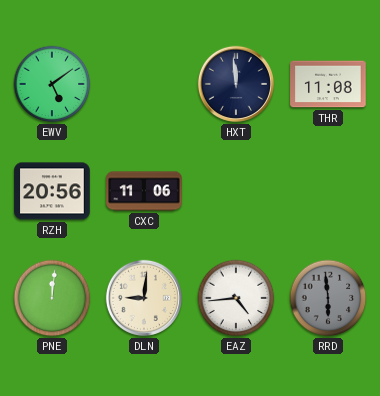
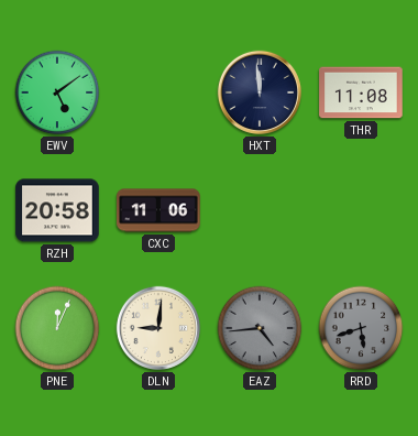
RZH: 20:56 -> 20:58 (57, 210)
PNE: 12:01 -> 12:04 (57, 328)
EAZ dial: white -> grey (260, 328)
RRD: 5:59 -> 5:42 (361, 328)
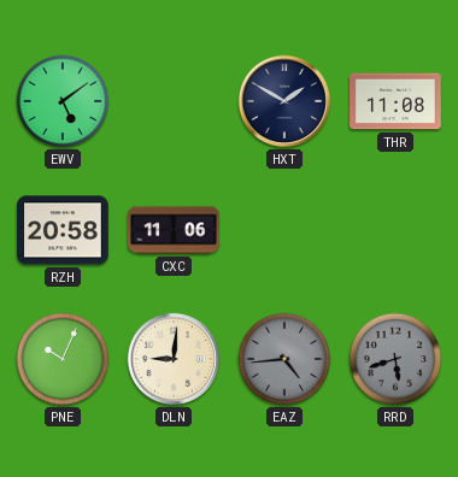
HXT: 11:59 -> 1:50 (284, 101)
PNE: 12:04 -> 10:04 (63, 359)
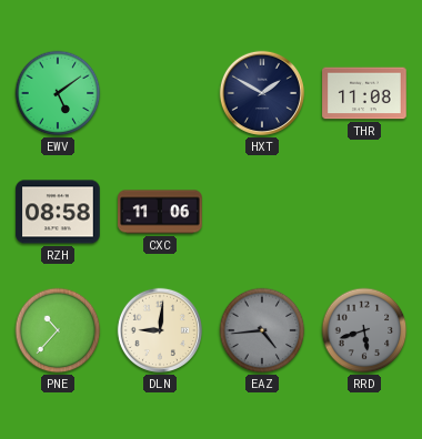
RZH: 20:58 -> 08:58 (58, 212)
PNE: 10:04 -> 10:37 (58, 330)
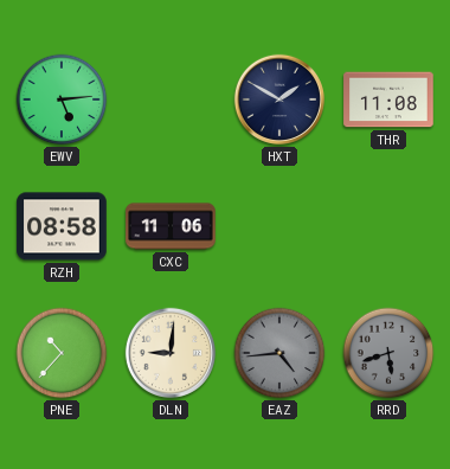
EWV: 5:09 -> 5:14 (62, 99)
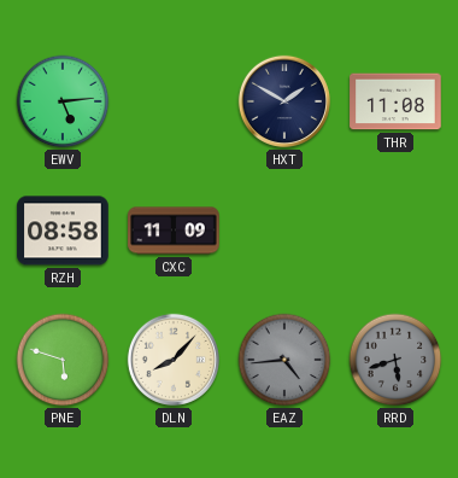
CXC: 11:06 -> 11:09 (174, 231)
PNE: 10:37 -> 5:48 (63, 360)
DLN: 9:01 -> 8:07 (174, 360)
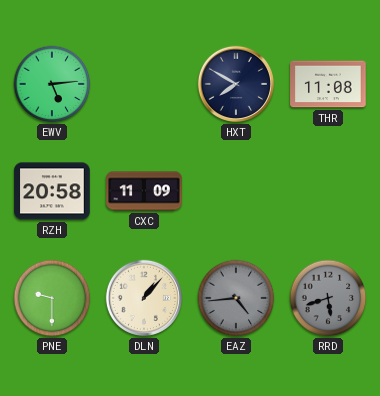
HXT: 1:50 -> 7:50 (236, 84)
RZH: 08:58 -> 20:58 (52, 191)
PNE: 5:48 -> 9:30 (52, 298)
DLN: 8:07 -> 1:07 (144, 298)
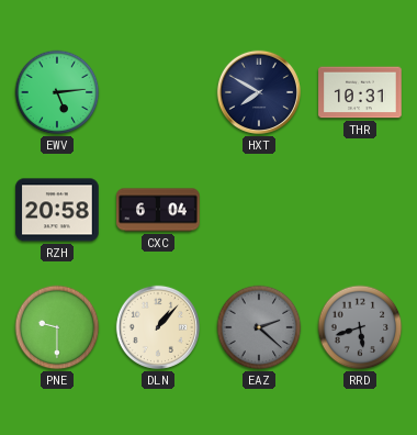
THR: 11:08 -> 10:31 (360, 92)
CXC: 11:09 -> 6:04 (158, 210)
EAZ: 4:44 -> 2:22 (259, 327)
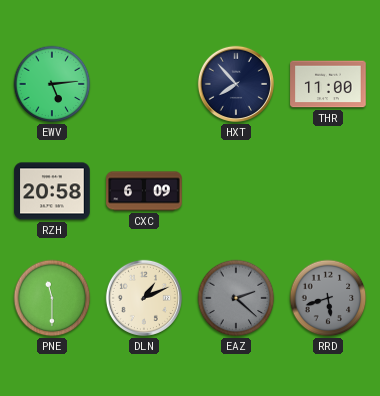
HXT: 7:50 -> 7:53 (236, 84)
THR: 10:31 -> 11:00 (328, 84)
CXC: 6:04 -> 6:09 (144, 191)
PNE: 9:30 -> 11:30 (52, 298)
DLN: 1:07 -> 1:11 (144, 298)
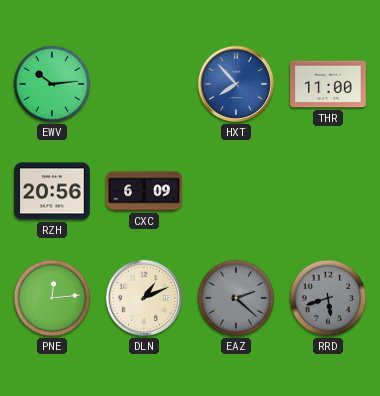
EWV: 5:14 -> 10:14 (52, 84)
HXT dial: navy -> blue (236, 84)
RZH: 20:58 -> 20:56 (52, 191)
PNE: 11:30 -> 12:14 (52, 298)
